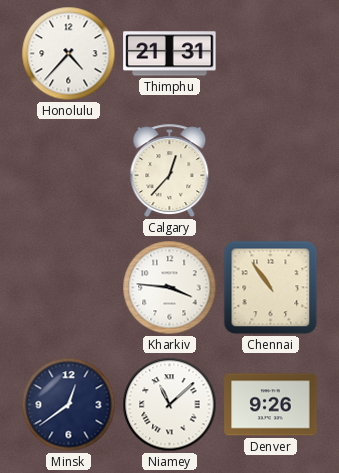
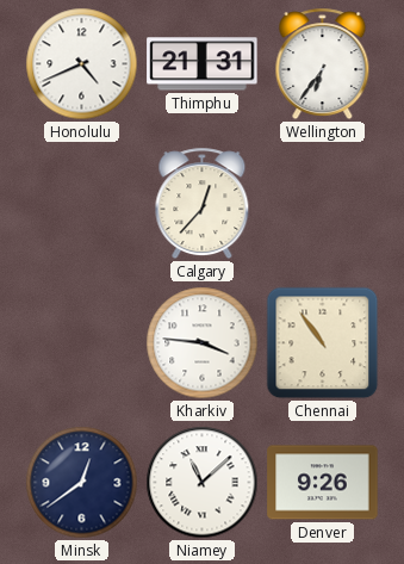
Honolulu: 4:37 -> 4:41 (82, 64)
Wellington: none -> 6:36 (323, 64)
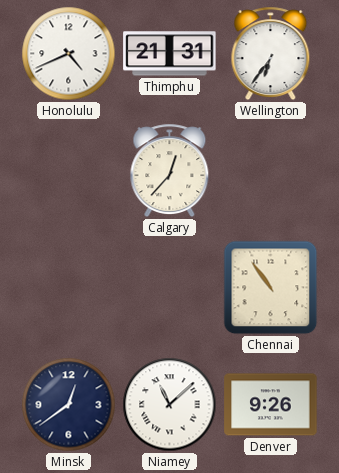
Kharkiv: 3:46 -> none (203, 343)
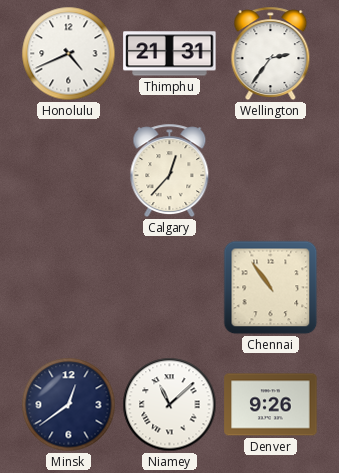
Wellington: 6:36 -> 2:36 (271, 54)
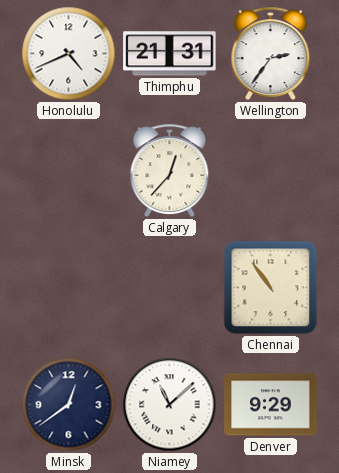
Denver: 9:26 -> 9:29 (271, 405)
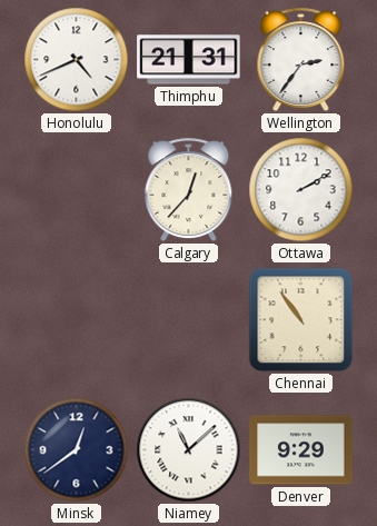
Ottawa: none -> 2:10 (301, 190)
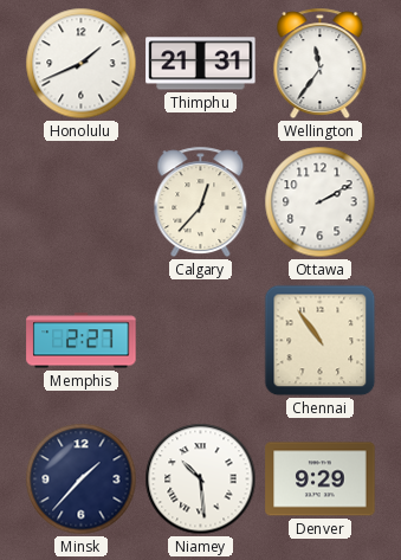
Honolulu: 4:41 -> 1:41 (82, 64)
Wellington: 2:36 -> 11:36 (321, 64)
Memphis: none -> 2:27 (82, 341)
Minsk: 12:39 -> 1:37 (82, 479)
Niamey: 11:08 -> 10:29 (201, 479)
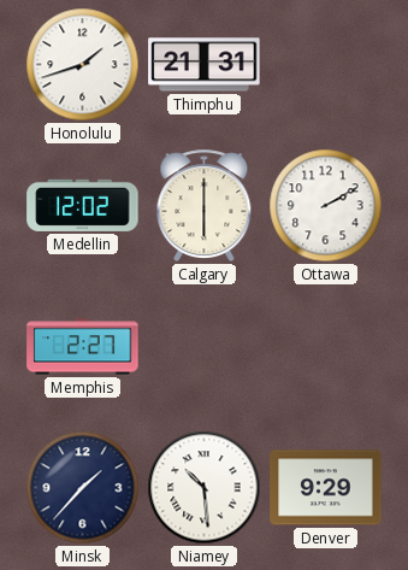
Honolulu: 1:41 -> 1:42 (83, 65)
Wellington: 11:36 -> none (321, 64)
Medellin: none -> 12:02 (83, 205)
Calgary: 12:37 -> 6:00 (205, 206)
Chennai: 10:54 -> none (321, 341)
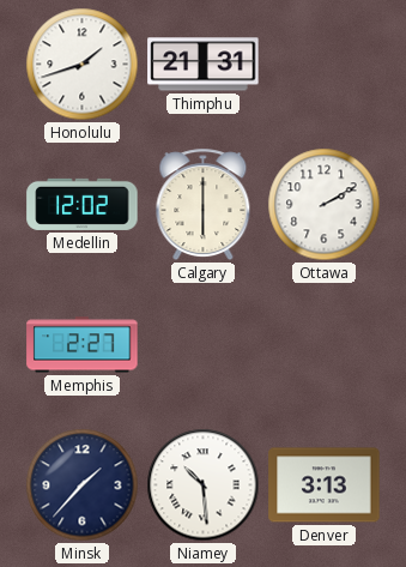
Denver: 9:29 -> 3:13 (325, 485)
